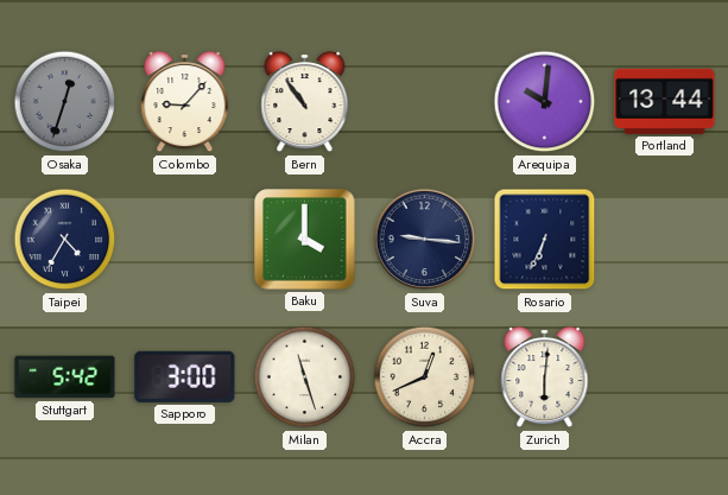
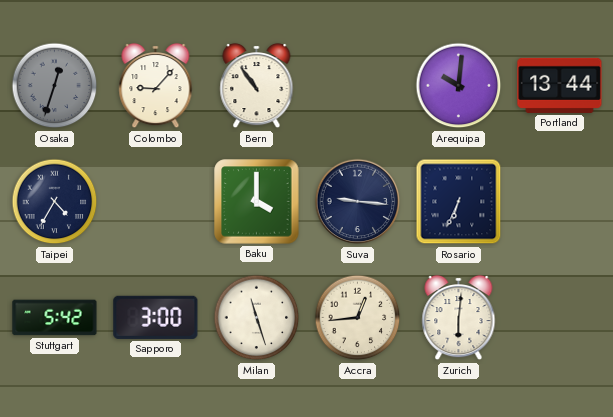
Accra: 12:41 -> 12:44 (358, 318)
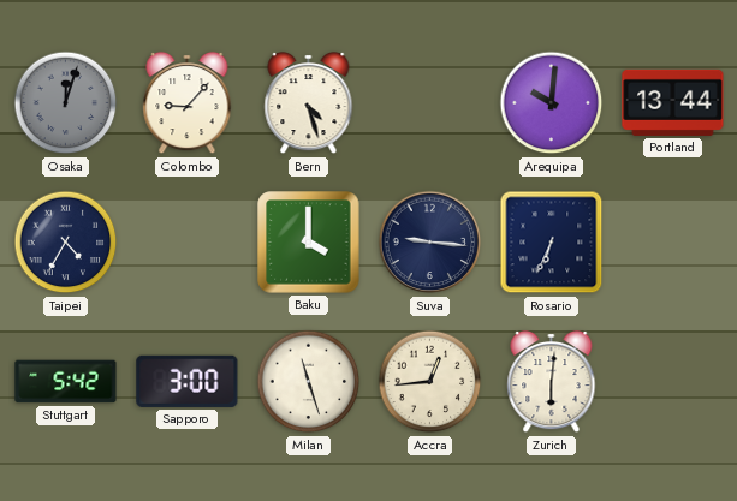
Osaka: 12:33 -> 12:03 (66, 103)
Bern: 10:54 -> 4:27 (309, 103)
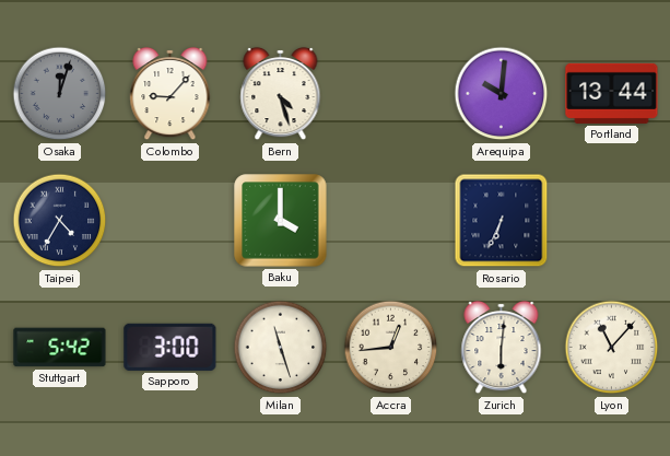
Suva: 9:16 -> none (430, 243)
Lyon: none -> 11:07 (612, 348)
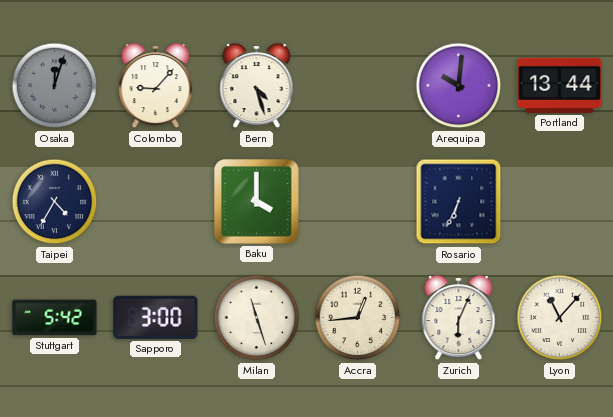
Zurich: 6:01 -> 6:04 (459, 318)
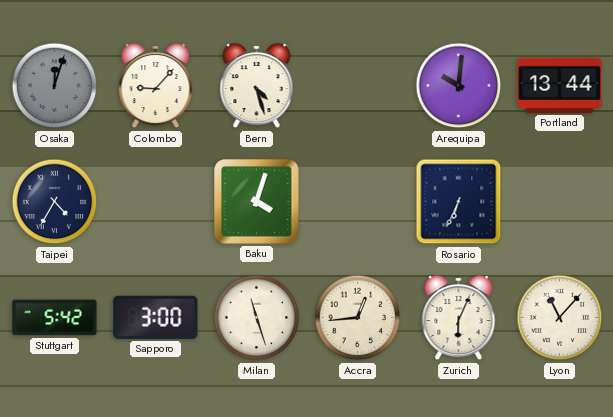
Baku: 4:00 -> 4:03 (257, 202)
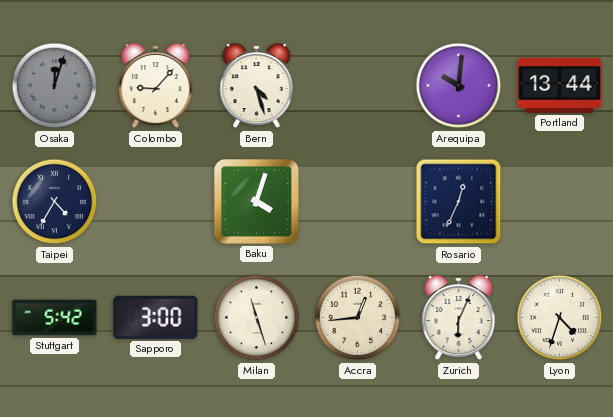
Rosario: 6:34 -> 12:34 (459, 202)
Lyon: 11:07 -> 4:33 (560, 318)
